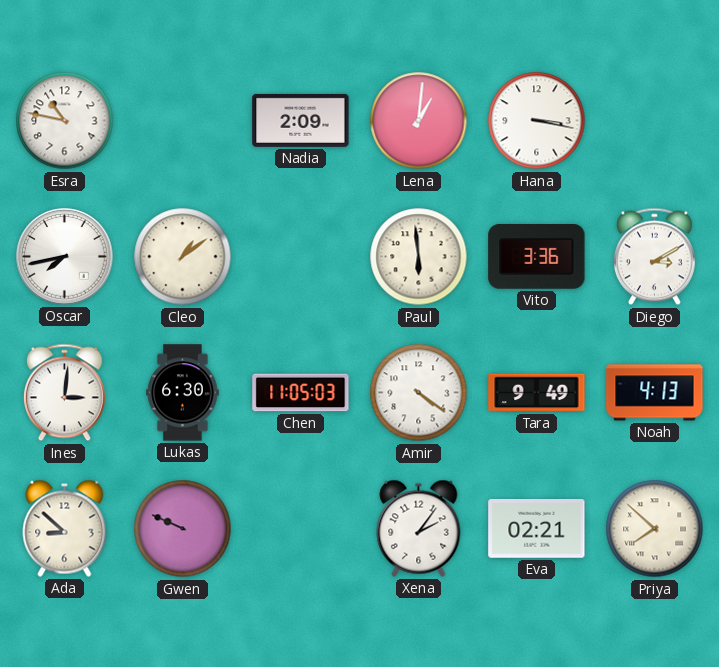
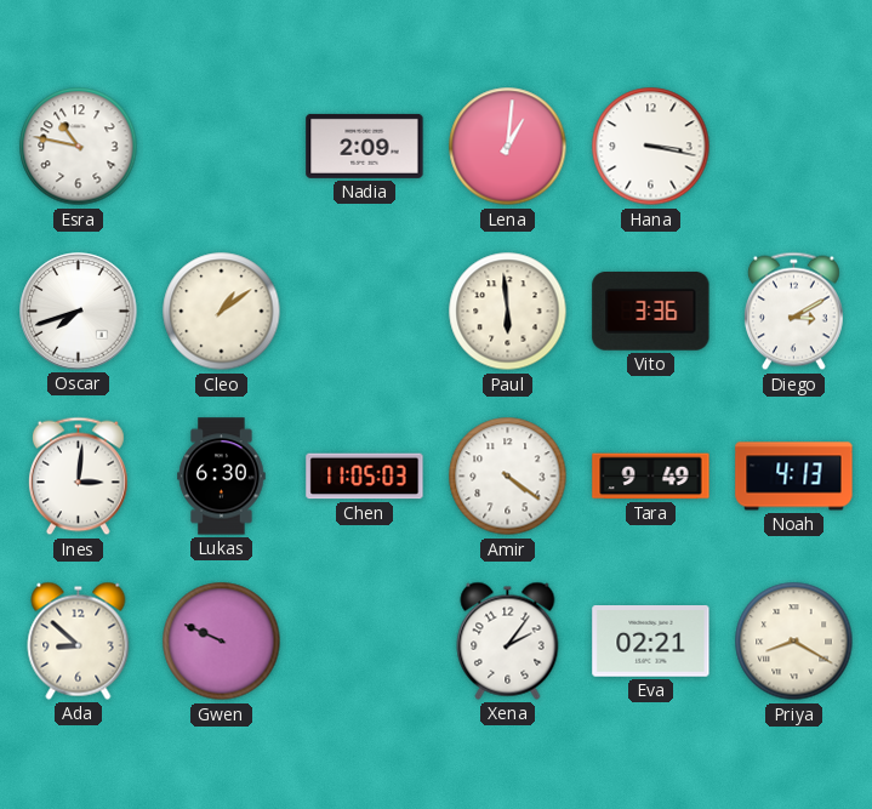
Oscar: 7:43 -> 7:42 (79, 312)
Priya: 7:52 -> 8:20 (794, 642)
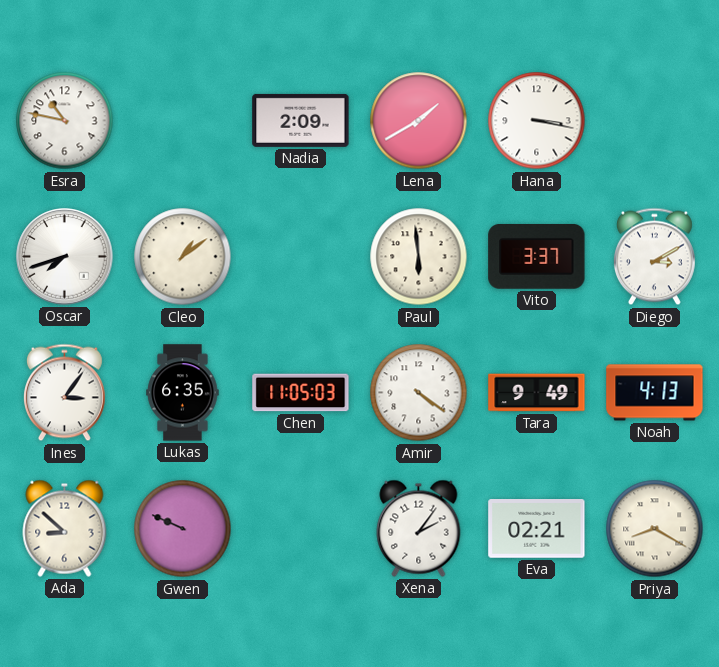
Lena: 1:01 -> 1:40 (419, 121)
Vito: 3:36 -> 3:37 (537, 256)
Ines: 3:01 -> 3:06 (64, 393)
Lukas: 6:30 -> 6:35 (183, 393)
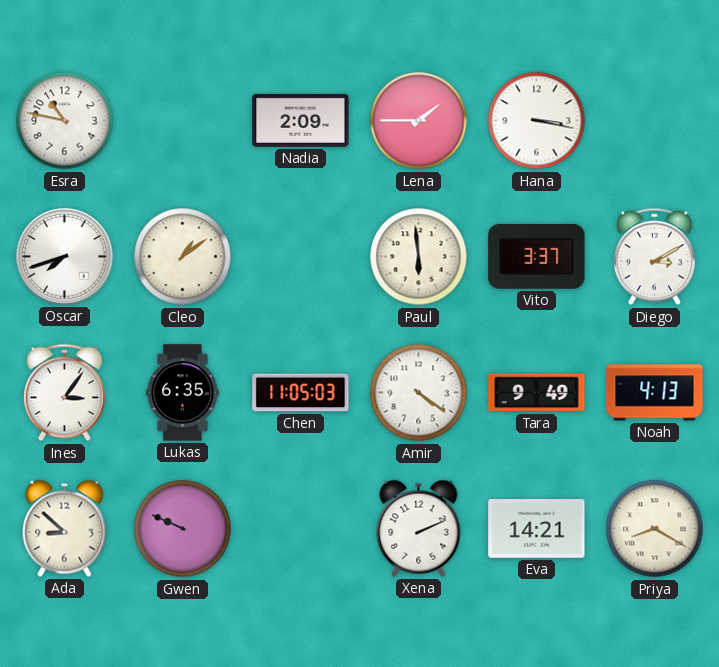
Lena: 1:40 -> 1:45 (419, 121)
Xena: 2:06 -> 2:11 (419, 528)
Eva: 02:21 -> 14:21 (537, 529)
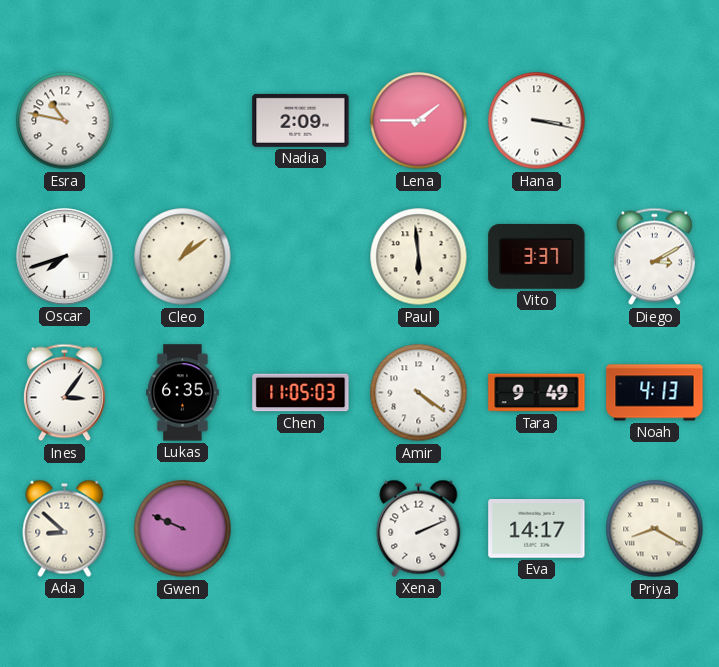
Eva: 14:21 -> 14:17 (537, 529)
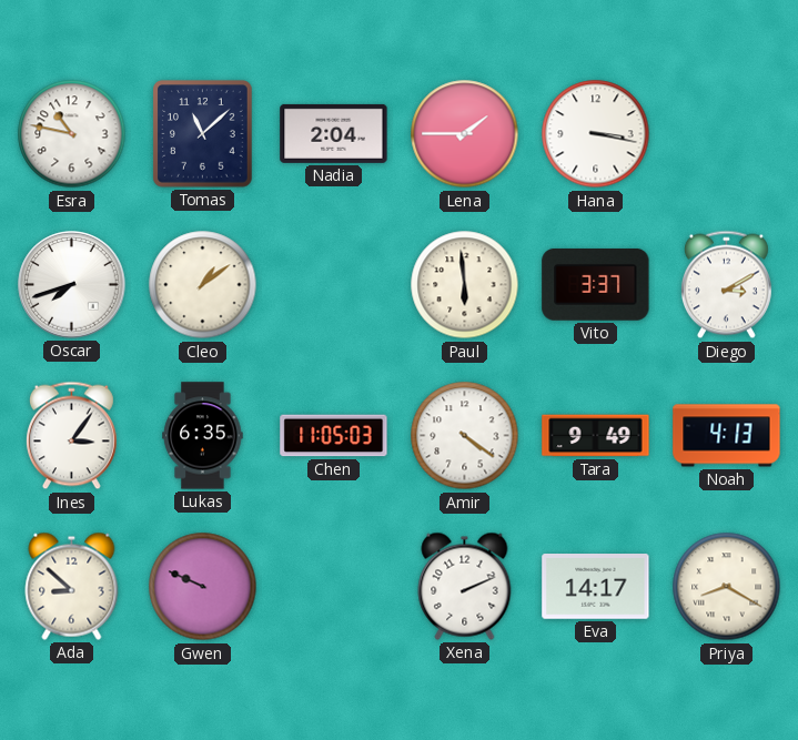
Tomas: none -> 11:08 (203, 134)
Nadia: 2:09 -> 2:04 (334, 133)
